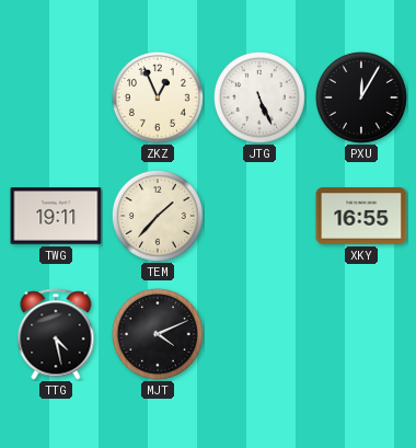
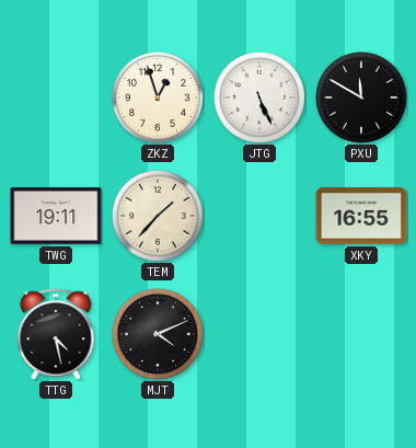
ZKZ: 12:56 -> 12:57 (158, 97)
PXU: 12:05 -> 11:50 (361, 97)
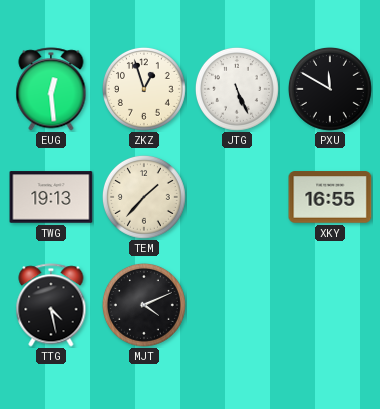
EUG: none -> 12:29 (51, 89)
TWG: 19:11 -> 19:13 (51, 197)
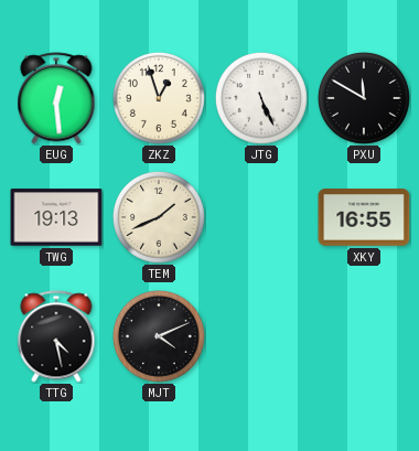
TEM: 1:37 -> 1:41 (159, 217)
